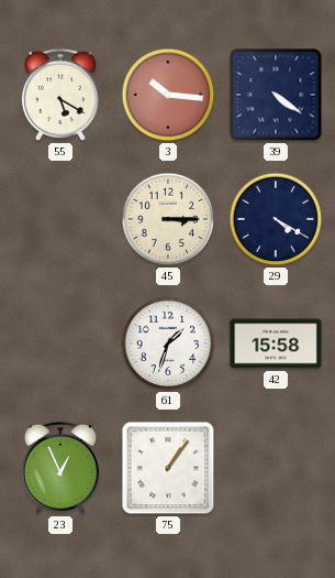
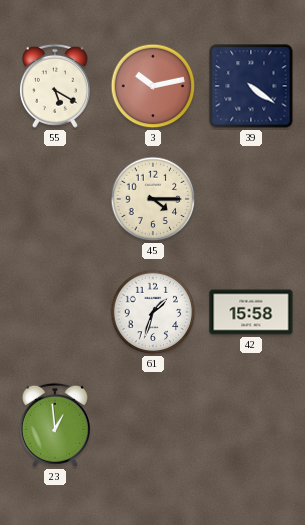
3: 10:16 -> 10:13 (153, 86)
45: 3:15 -> 4:15 (153, 199)
29: 4:20 -> none (276, 219)
23: 12:56 -> 12:59 (55, 425)
75: 1:06 -> none (168, 468)
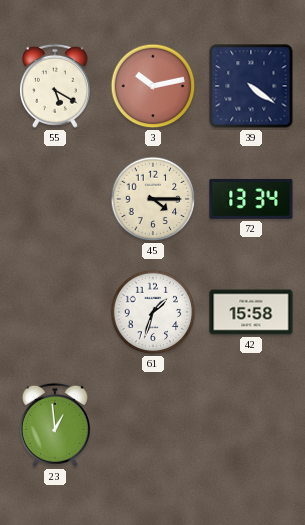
72: none -> 13:34 (251, 199)
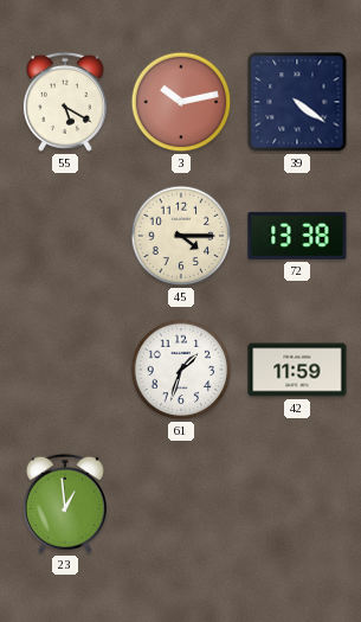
72: 13:34 -> 13:38 (297, 236)
42: 15:58 -> 11:59 (297, 370)
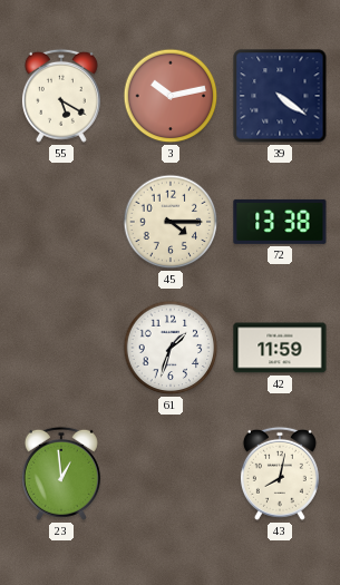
43: none -> 8:02 (280, 474)
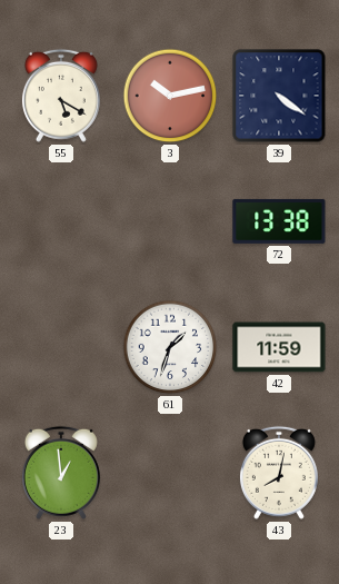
45: 4:15 -> none (171, 222)
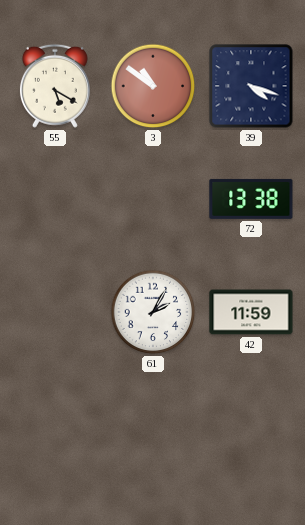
3: 10:13 -> 10:51 (153, 86)
39: 4:21 -> 4:18 (251, 86)
61: 1:33 -> 2:05 (153, 312)
23: 12:59 -> none (61, 473)
43: 8:02 -> none (279, 473)
